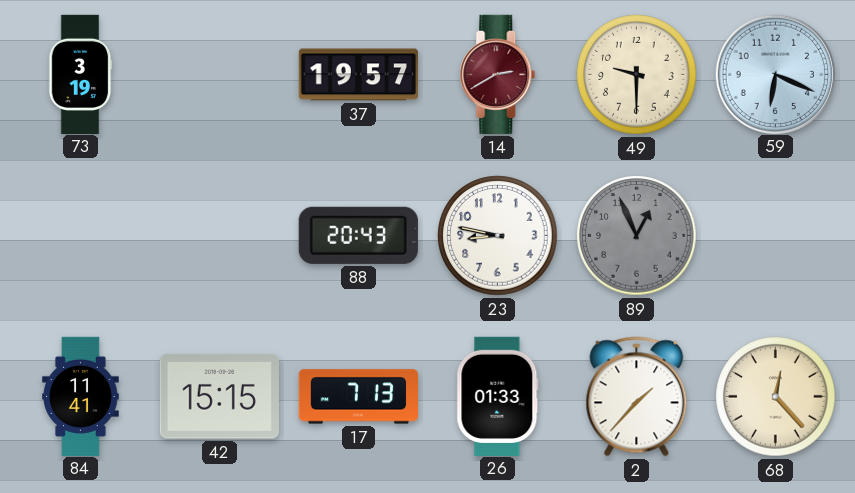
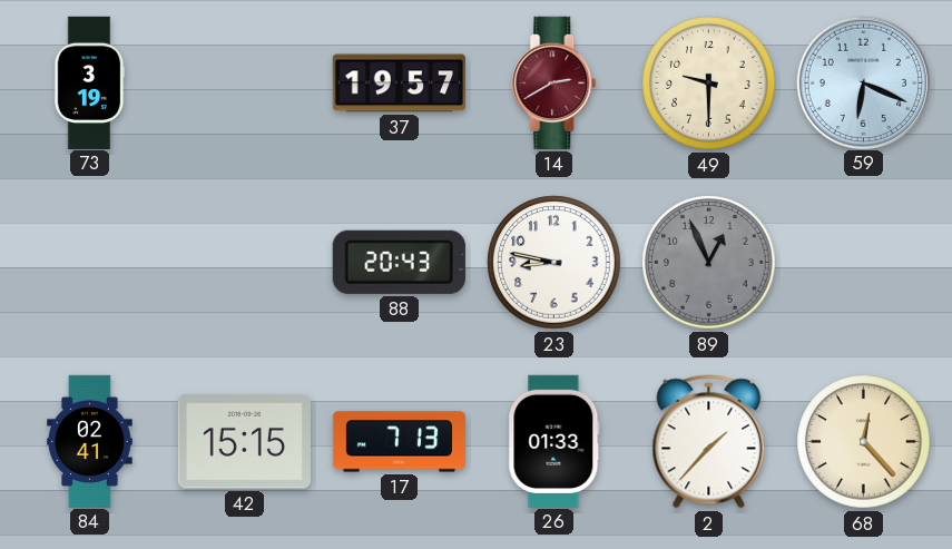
84: 11:41 -> 02:41 (90, 441)
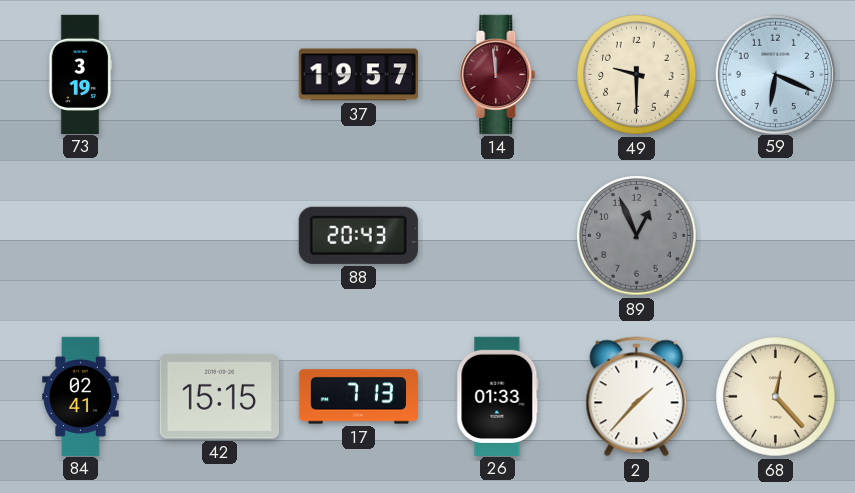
14: 2:40 -> 11:59 (498, 74)
23: 8:47 -> none (554, 263)
